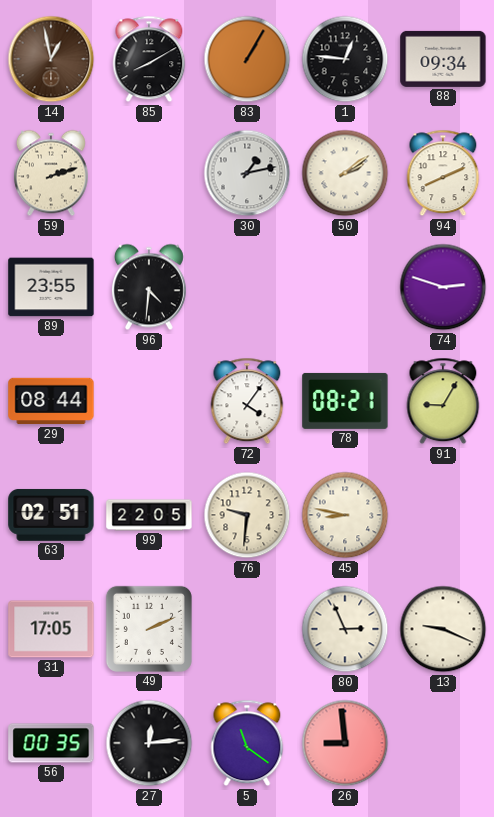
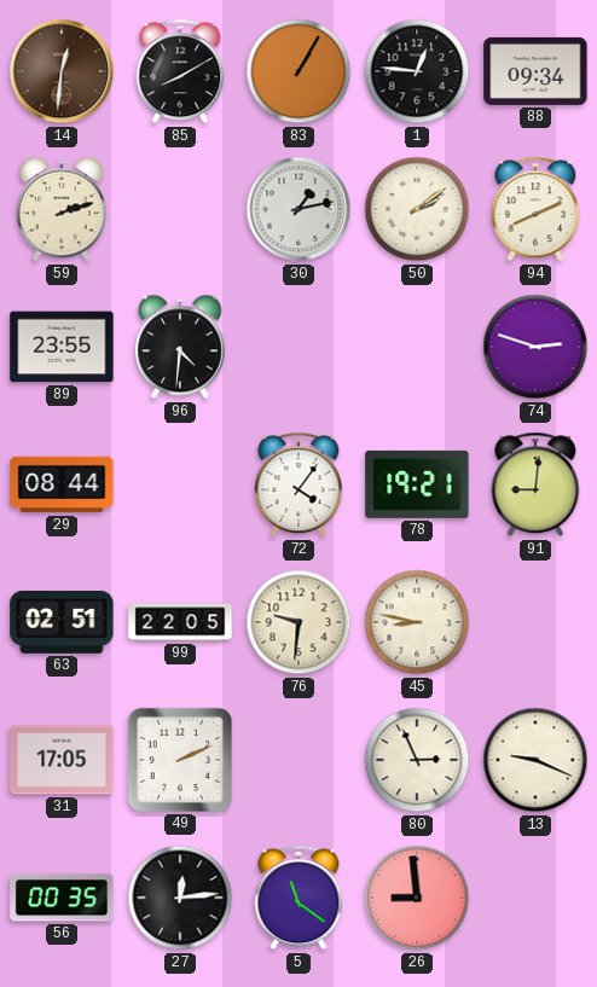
14: 12:58 -> 12:31 (62, 71)
78: 08:21 -> 19:21 (417, 484)
91: 9:05 -> 9:01 (535, 484)
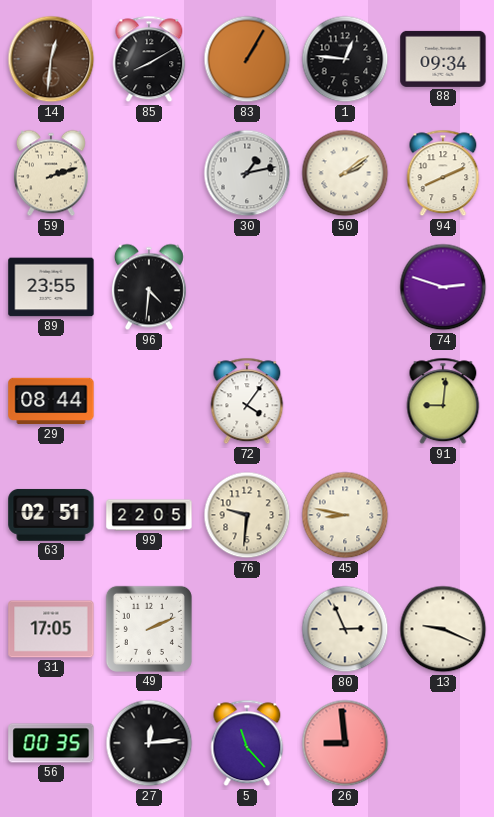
78: 19:21 -> none (417, 484)
5: 11:21 -> 11:23 (247, 743)
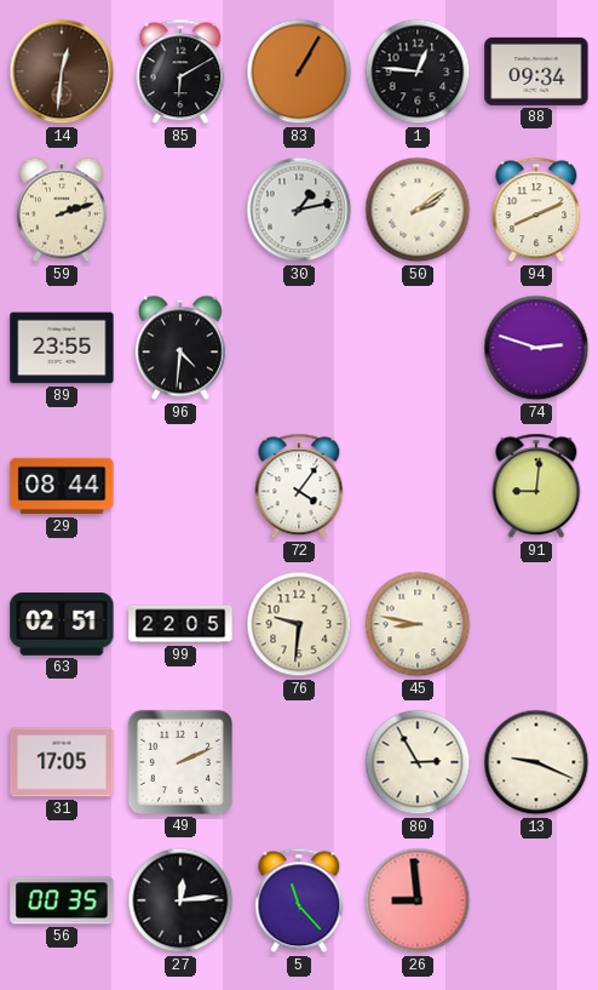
85: 8:10 -> 6:10 (180, 71)
80: 2:56 -> 2:55 (418, 762)
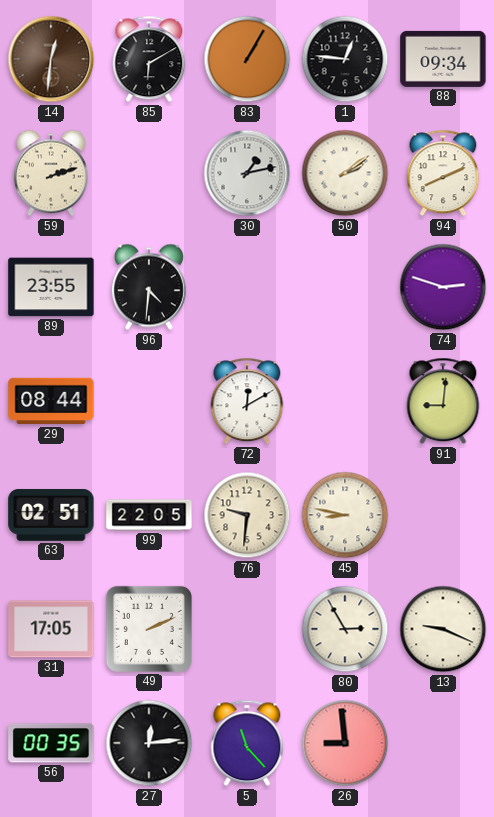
72: 4:06 -> 12:10 (247, 401)
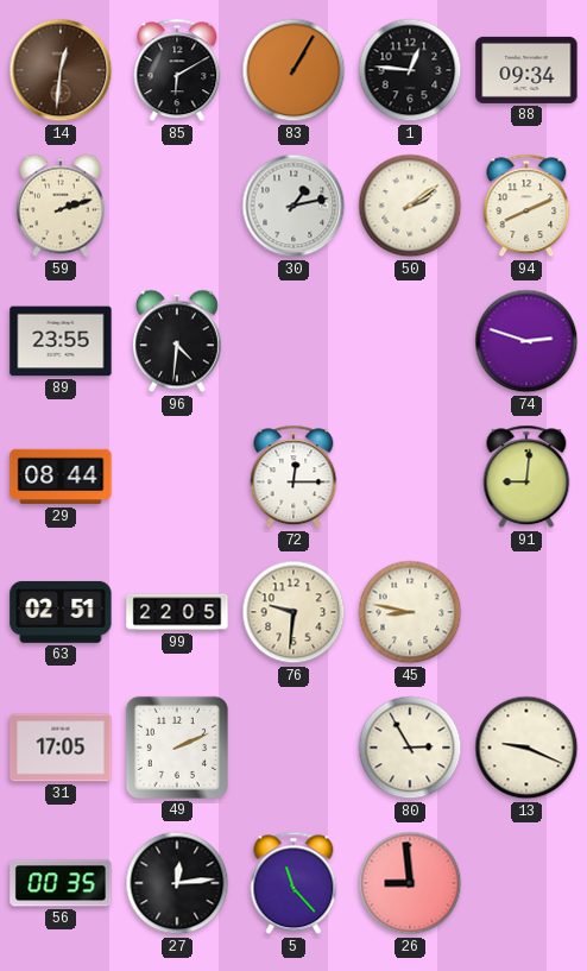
72: 12:10 -> 12:15 (293, 477)
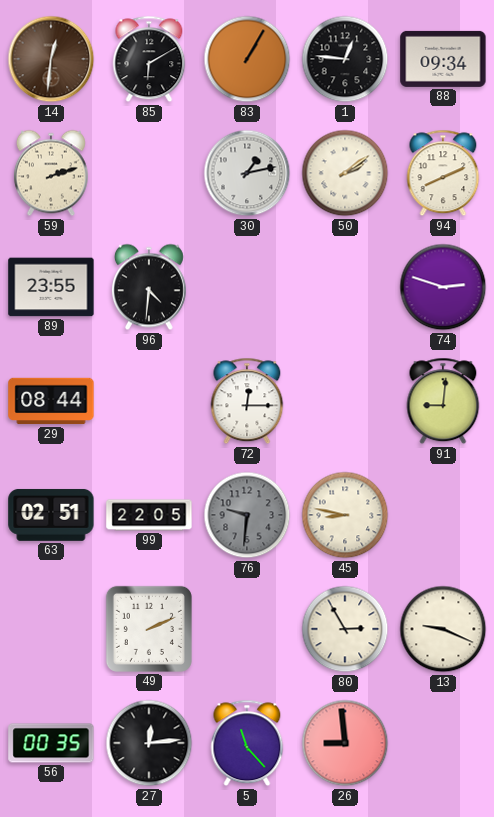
76 dial: cream -> grey (247, 515)
31: 17:05 -> none (61, 748)
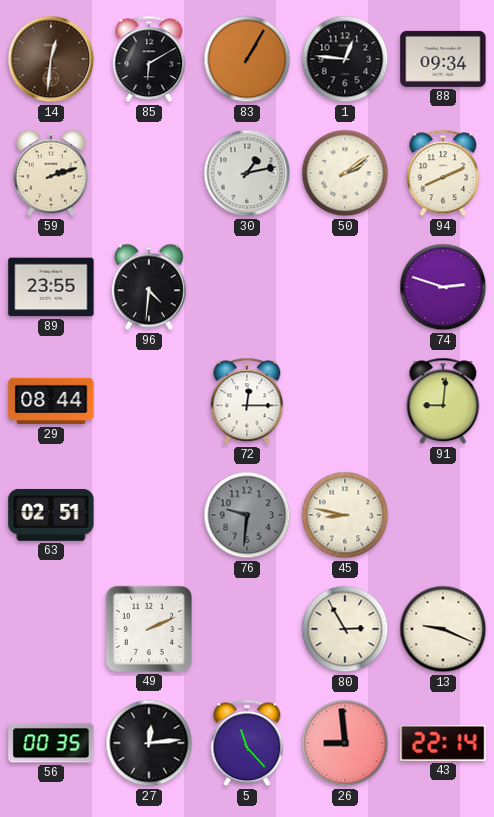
99: 22:05 -> none (149, 515)
43: none -> 22:14 (443, 743)
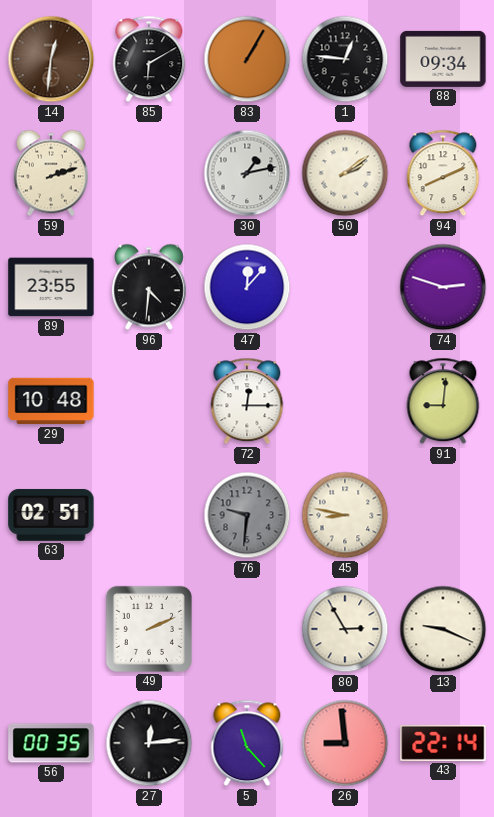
47: none -> 12:07 (247, 287)
29: 08:44 -> 10:48 (51, 401)
